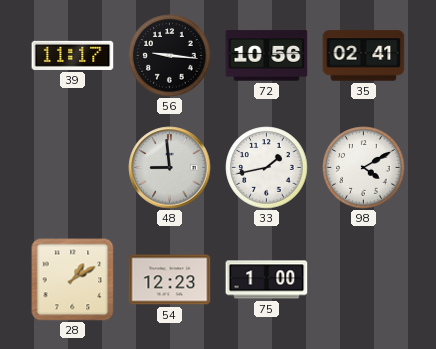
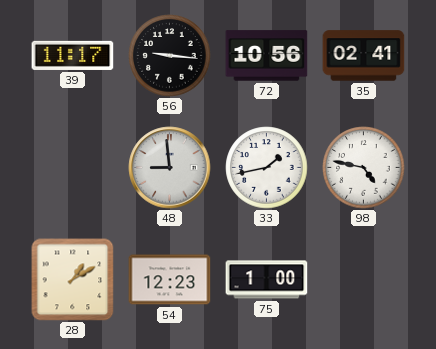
98: 4:10 -> 4:47 (364, 168)
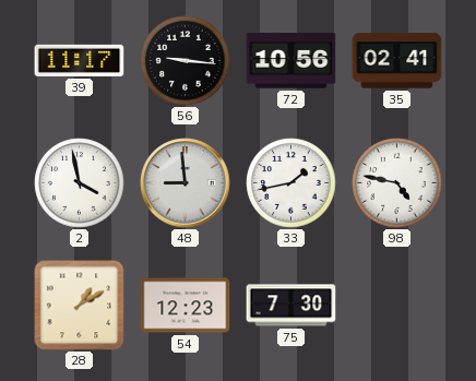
2: none -> 3:58 (80, 183)
75: 1:00 -> 7:30 (291, 306)
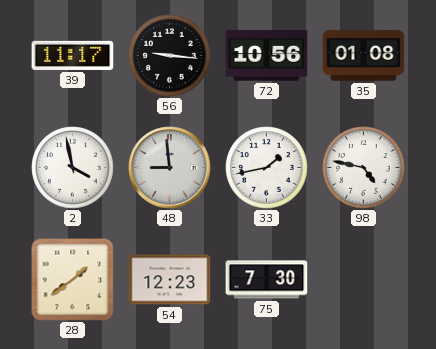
35: 02:41 -> 01:08 (364, 56)
28: 1:10 -> 1:39 (73, 280)
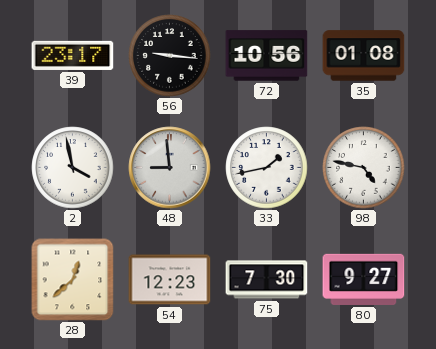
39: 11:17 -> 23:17 (73, 55)
28: 1:39 -> 12:38 (73, 280)
80: none -> 9:27 (364, 279)
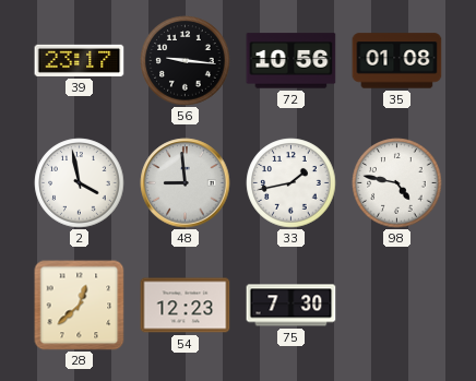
80: 9:27 -> none (364, 279)
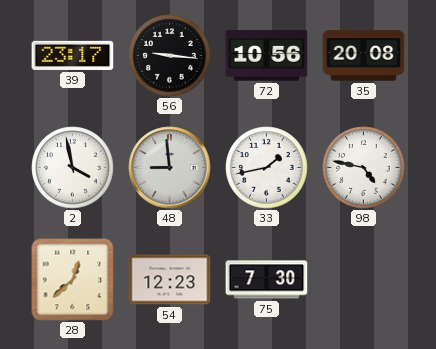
35: 01:08 -> 20:08 (364, 56)
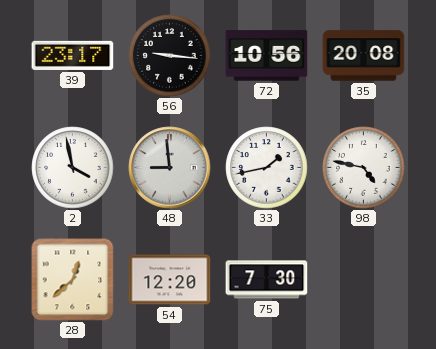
54: 12:23 -> 12:20 (170, 280)
